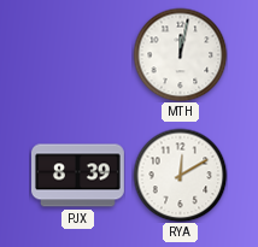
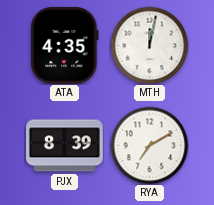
ATA: none -> 4:35 (65, 45)
RYA: 12:10 -> 7:10 (149, 145)
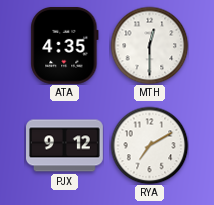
MTH: 12:02 -> 12:30 (149, 45)
PJX: 8:39 -> 9:12 (65, 146)
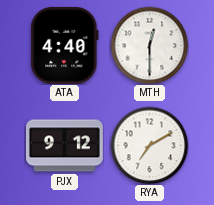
ATA: 4:35 -> 4:40 (65, 45)
